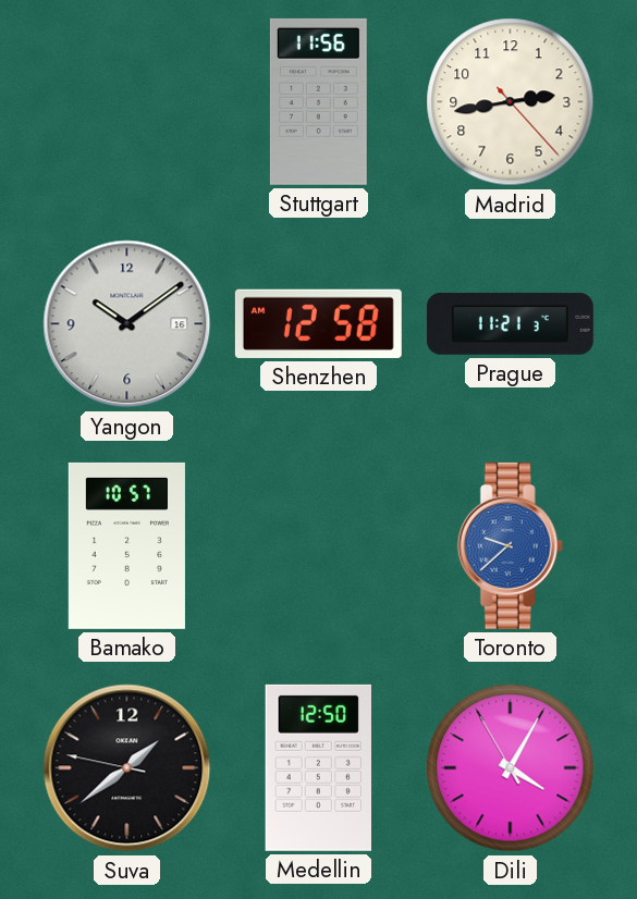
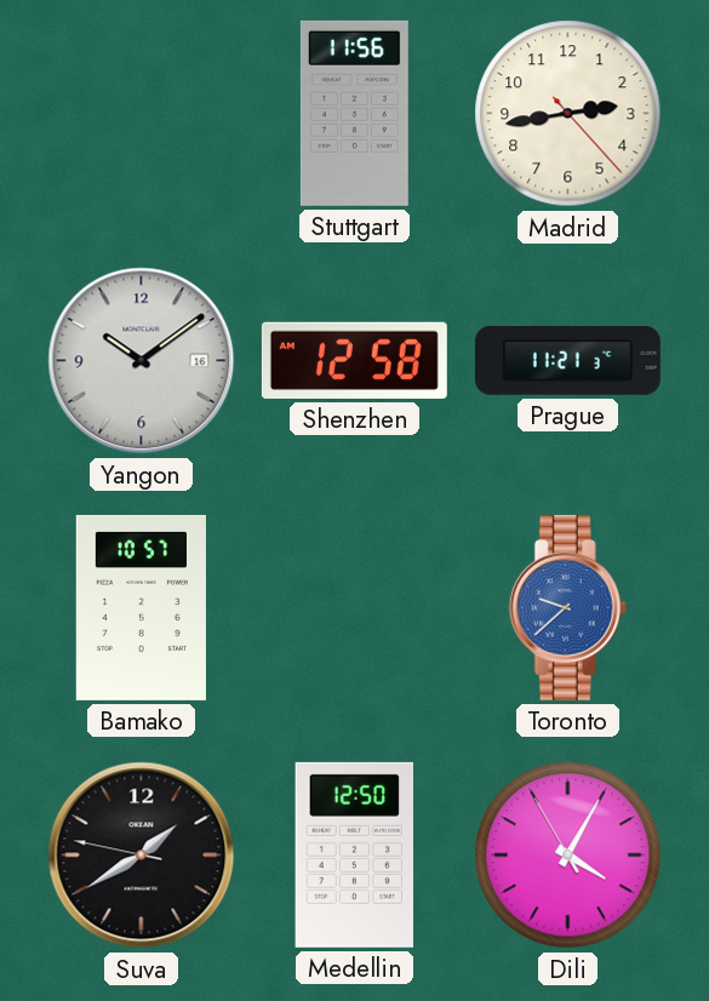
Suva: 1:38 -> 1:39 (142, 856)
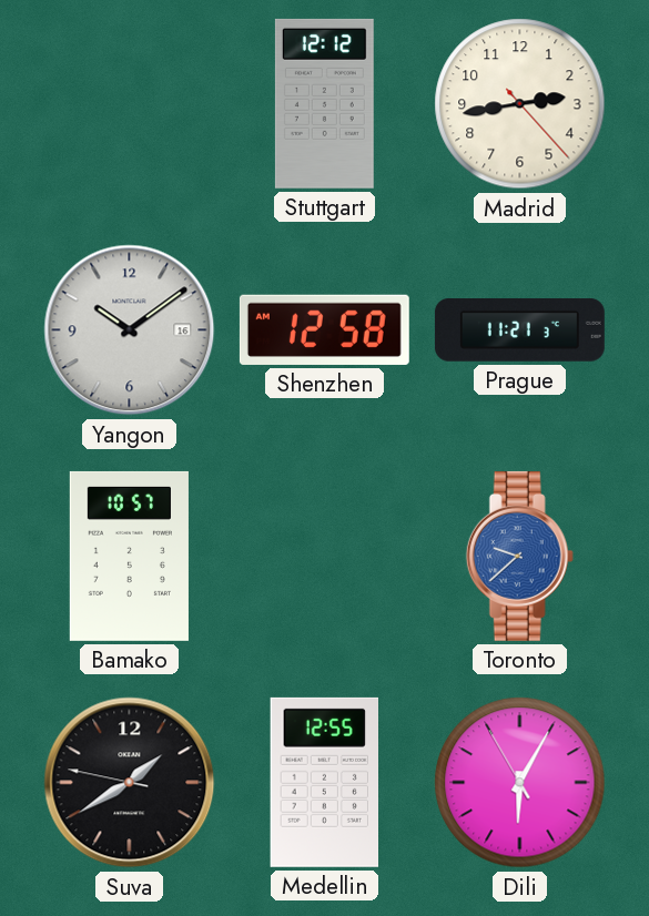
Stuttgart: 11:56 -> 12:12 (324, 103)
Medellin: 12:50 -> 12:55 (324, 782)
Dili: 4:04 -> 6:04 (520, 783)
